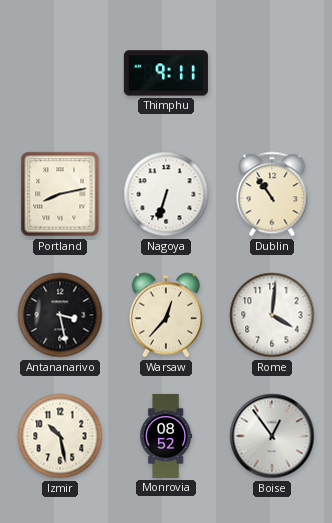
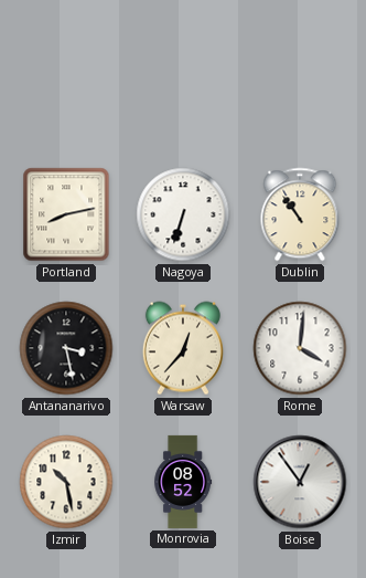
Thimphu: 9:11 -> none (166, 73)
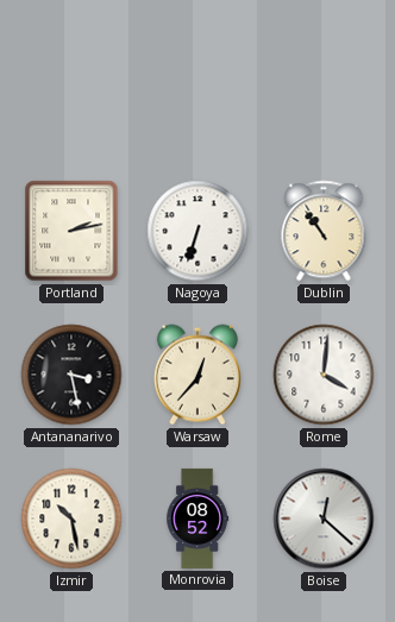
Portland: 8:13 -> 2:13 (71, 231)
Boise: 12:54 -> 12:22 (324, 519)
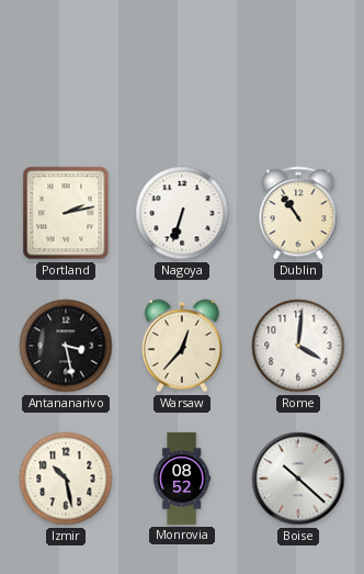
Boise: 12:22 -> 10:22 (298, 479)
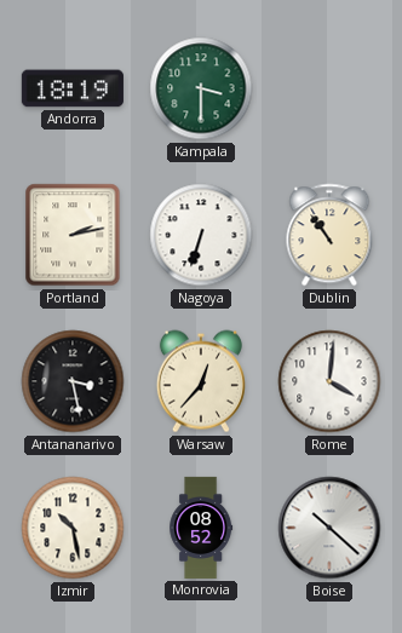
Andorra: none -> 18:19 (73, 88)
Kampala: none -> 3:30 (201, 88)
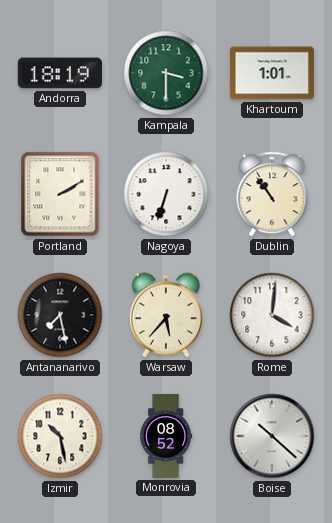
Khartoum: none -> 1:01 (272, 73)
Portland: 2:13 -> 2:10 (60, 194)
Antananarivo: 3:28 -> 7:28 (60, 315)
Warsaw: 12:37 -> 5:37 (166, 315)
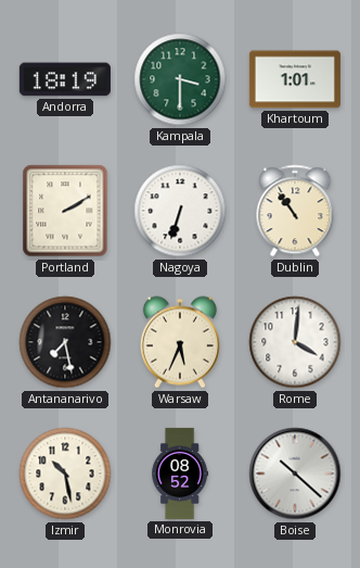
Warsaw: 5:37 -> 5:34 (180, 342)
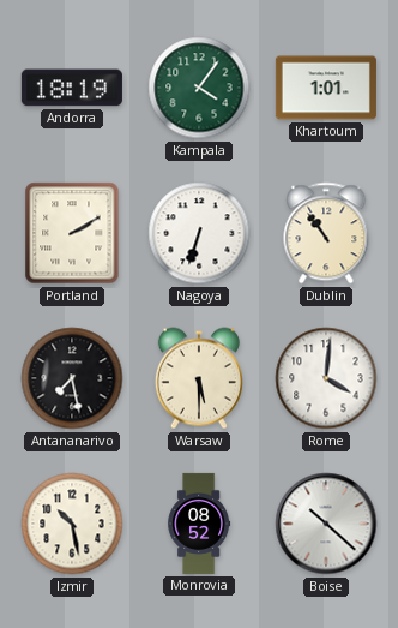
Kampala: 3:30 -> 4:06 (199, 88)
Warsaw: 5:34 -> 5:30 (199, 378)
